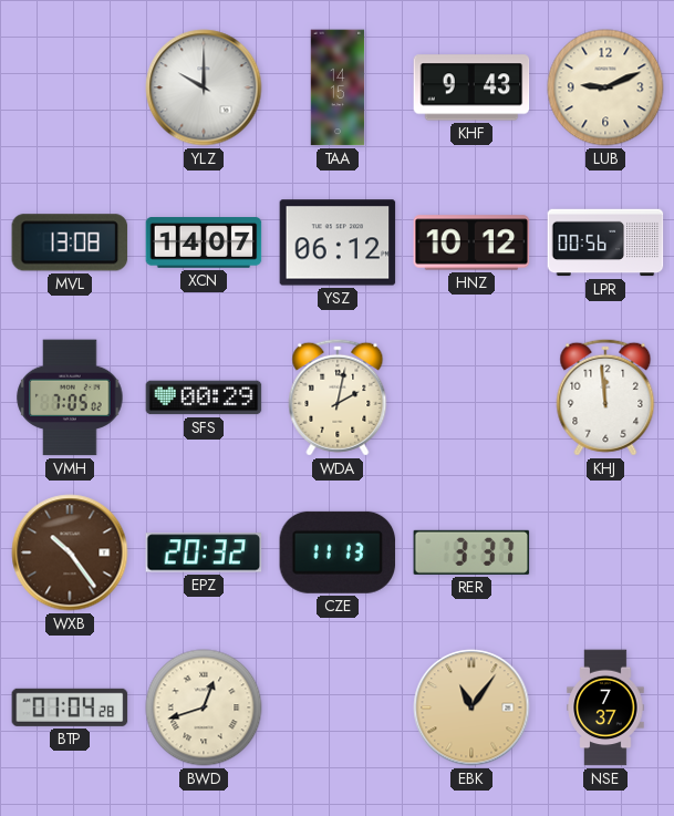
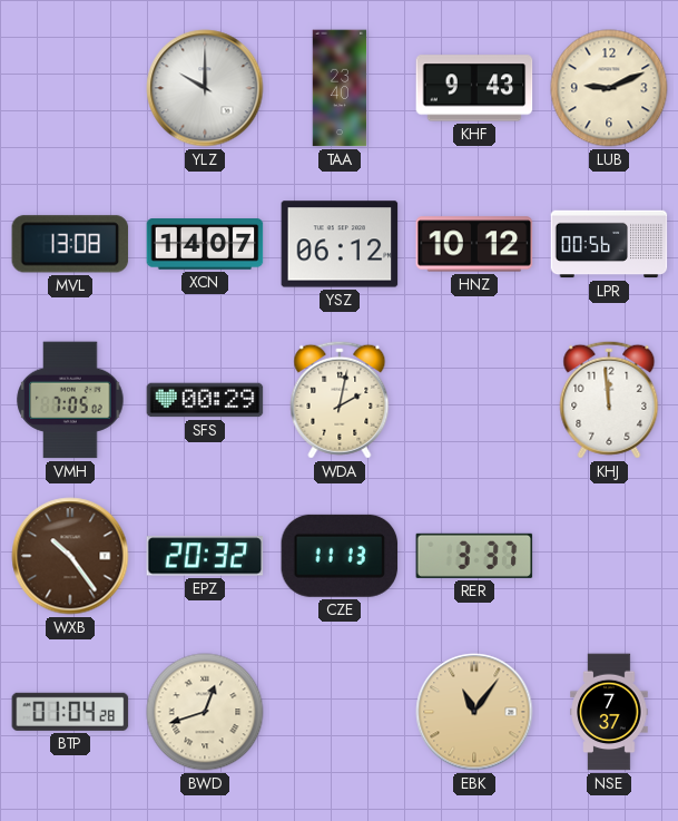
TAA: 14:15 -> 23:40 (340, 88)
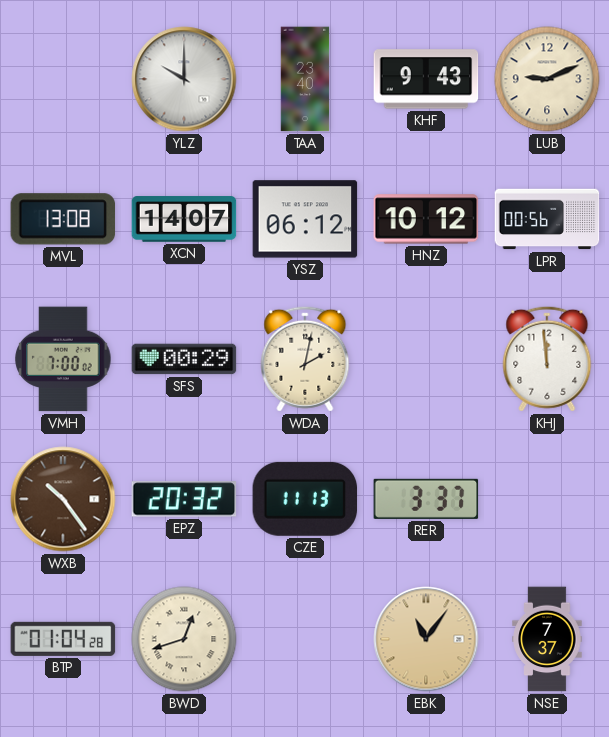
VMH: 7:05 -> 7:00 (63, 359)
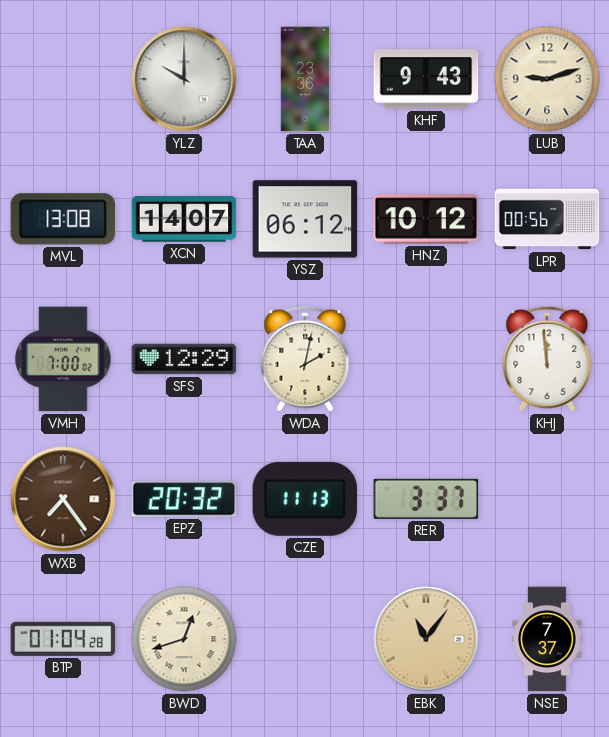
TAA: 23:40 -> 23:36 (305, 79)
LUB: 9:11 -> 9:12 (547, 79)
SFS: 00:29 -> 12:29 (184, 359)
WXB: 10:24 -> 7:24 (63, 499)
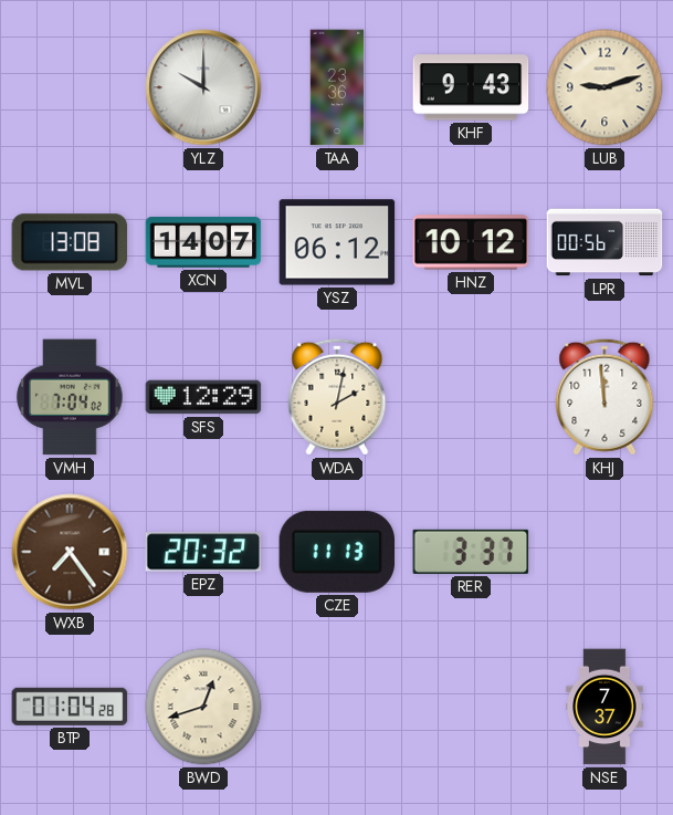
VMH: 7:00 -> 7:04 (70, 397)
EBK: 11:06 -> none (426, 639)
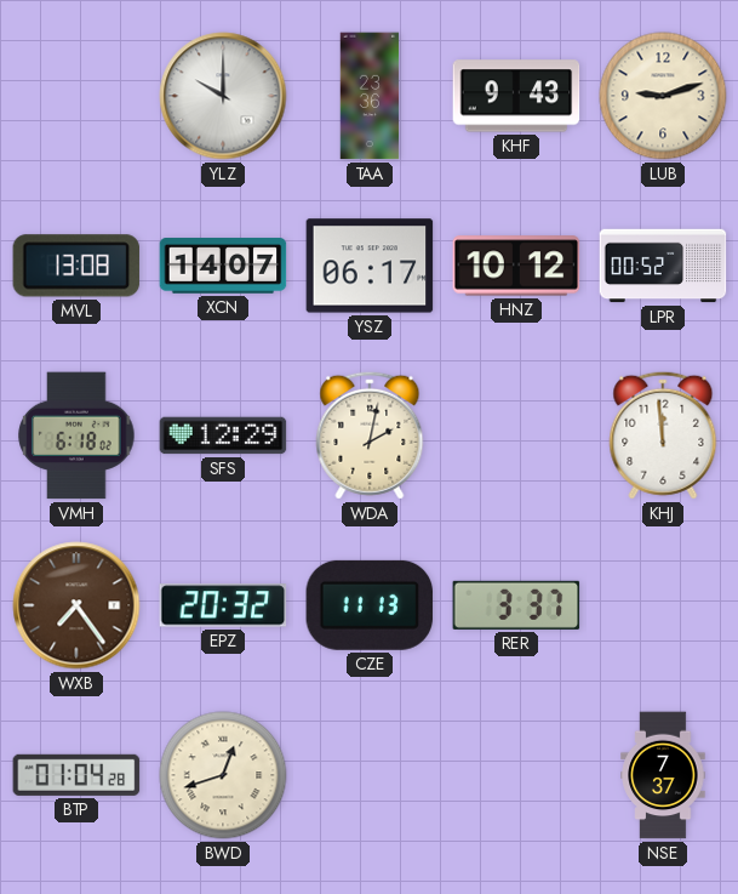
YSZ: 06:12 -> 06:17 (370, 266)
LPR: 00:56 -> 00:52 (663, 266)
VMH: 7:04 -> 6:18 (76, 435)
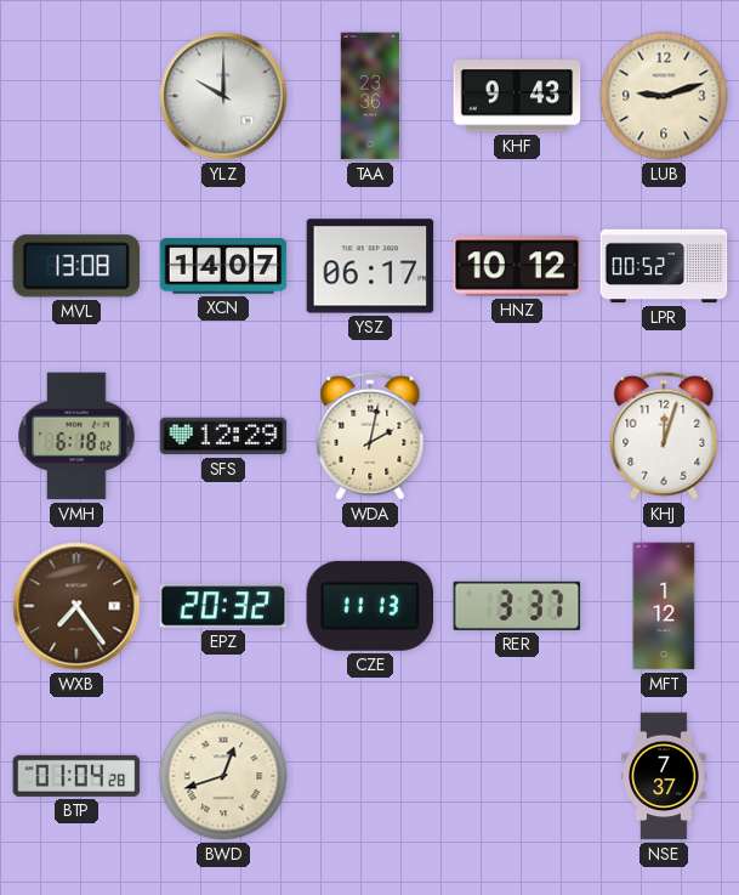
KHJ: 11:59 -> 12:03 (664, 436)
MFT: none -> 1:12 (664, 606)
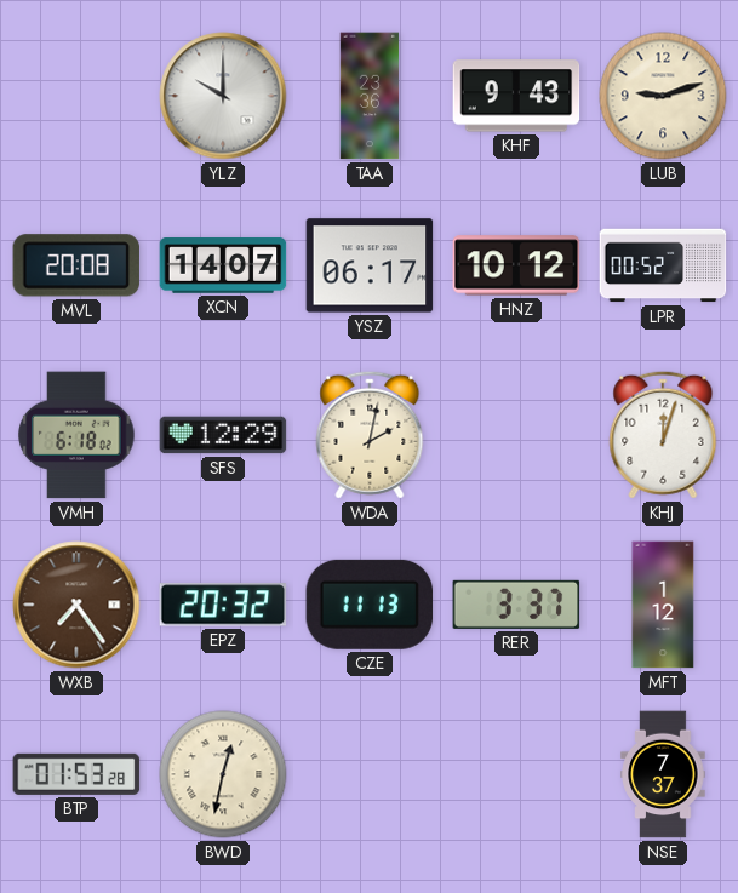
MVL: 13:08 -> 20:08 (76, 265)
BTP: 01:04 -> 01:53 (76, 774)
BWD: 12:42 -> 12:32 (223, 774)
